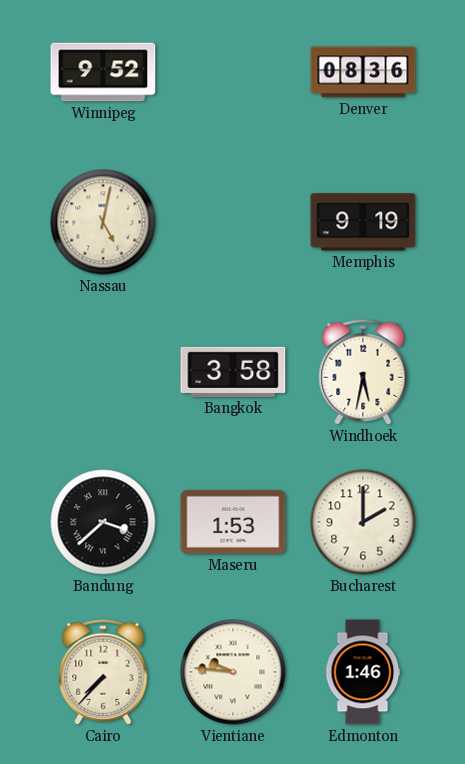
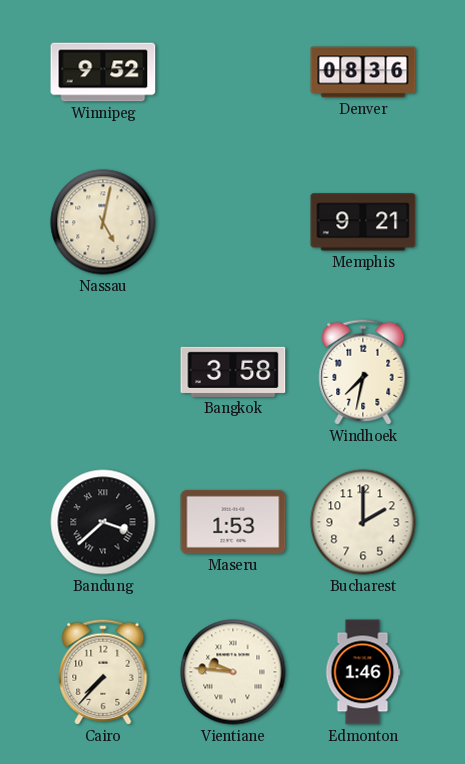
Memphis: 9:19 -> 9:21 (363, 222)
Windhoek: 5:32 -> 7:32 (363, 372)
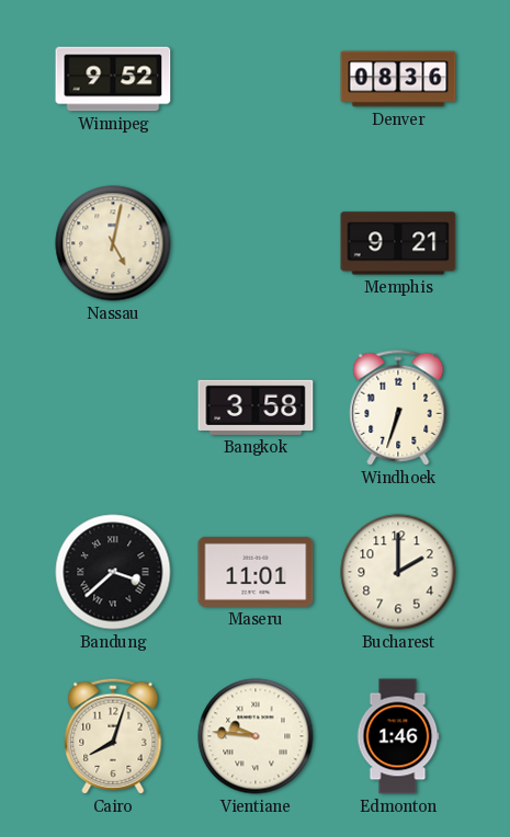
Windhoek: 7:32 -> 6:33 (398, 408)
Maseru: 1:53 -> 11:01 (256, 572)
Cairo: 7:37 -> 8:03 (113, 736)
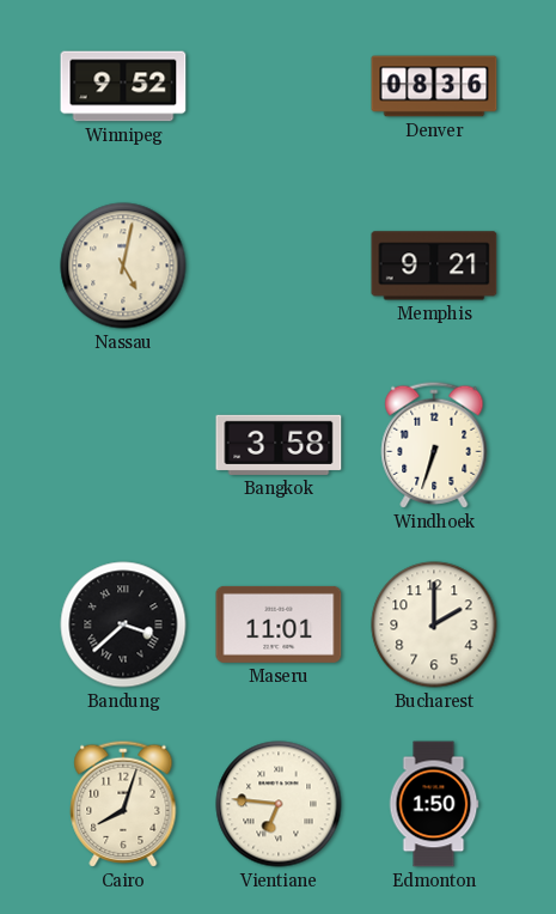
Vientiane: 9:46 -> 6:46 (279, 804)
Edmonton: 1:46 -> 1:50 (434, 804)
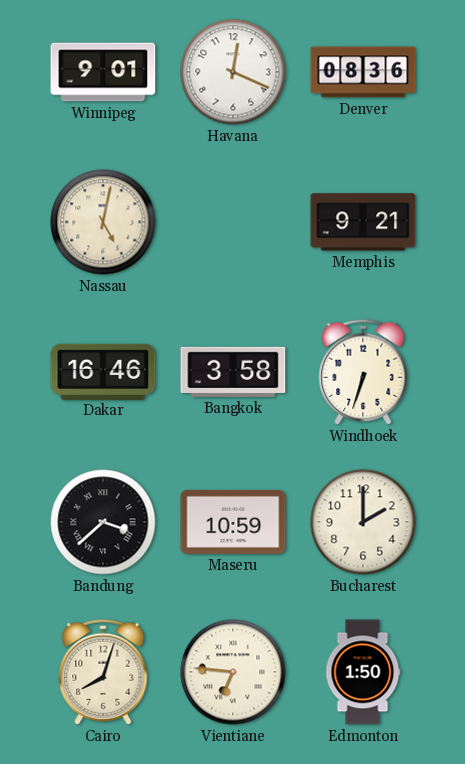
Winnipeg: 9:52 -> 9:01 (103, 72)
Havana: none -> 12:19 (233, 72)
Dakar: none -> 16:46 (103, 371)
Maseru: 11:01 -> 10:59 (233, 522)
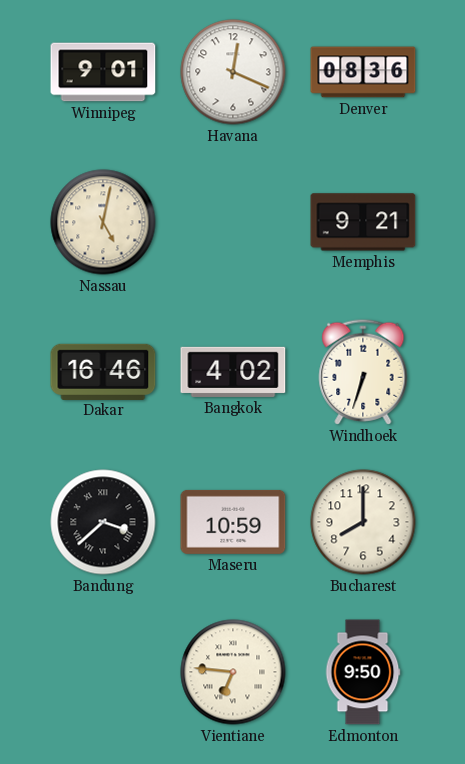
Bangkok: 3:58 -> 4:02 (233, 372)
Bucharest: 2:00 -> 8:00 (363, 522)
Cairo: 8:03 -> none (103, 672)
Edmonton: 1:50 -> 9:50 (363, 672)
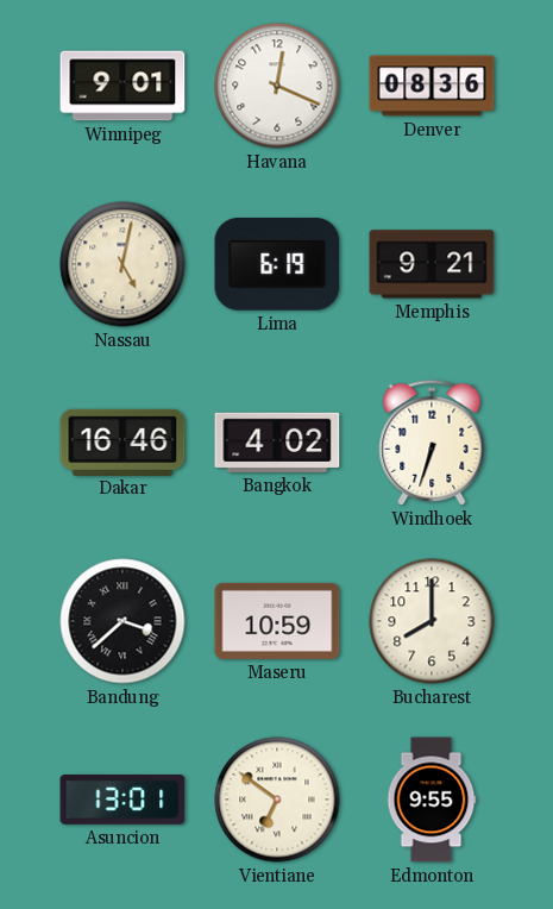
Lima: none -> 6:19 (277, 265)
Asuncion: none -> 13:01 (122, 800)
Vientiane: 6:46 -> 6:51 (277, 800)
Edmonton: 9:50 -> 9:55 (432, 800)
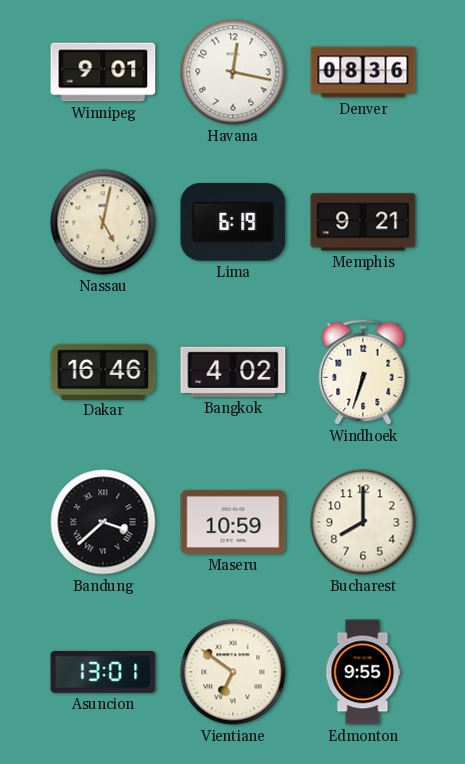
Havana: 12:19 -> 12:17 (233, 72)
